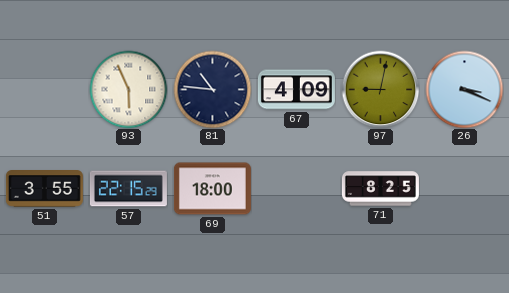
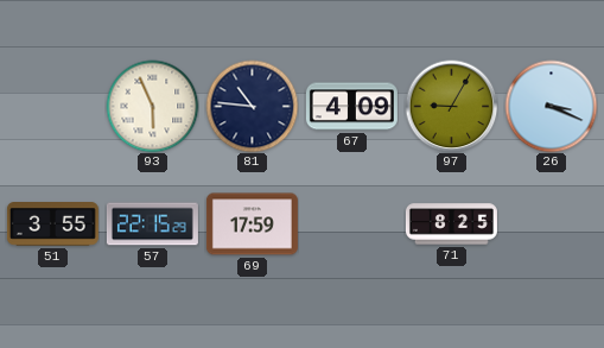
97: 9:02 -> 9:05 (451, 106)
69: 18:00 -> 17:59 (252, 224)
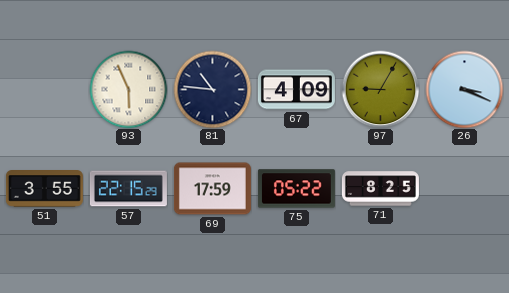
75: none -> 05:22 (296, 189)
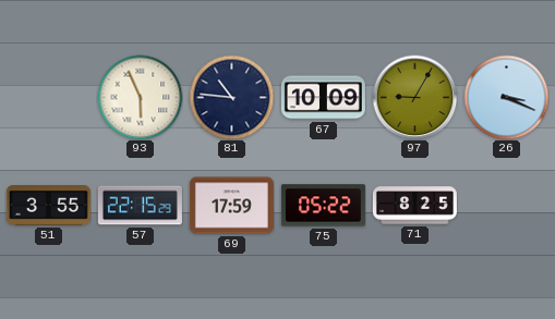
67: 4:09 -> 10:09 (323, 98)
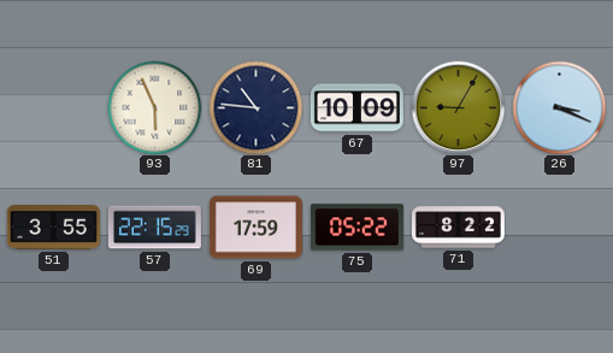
71: 8:25 -> 8:22 (458, 228)
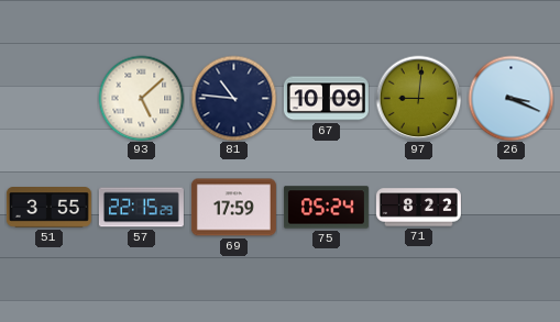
93: 5:56 -> 5:08 (141, 98)
97: 9:05 -> 9:01 (418, 98)
75: 05:22 -> 05:24 (326, 208)
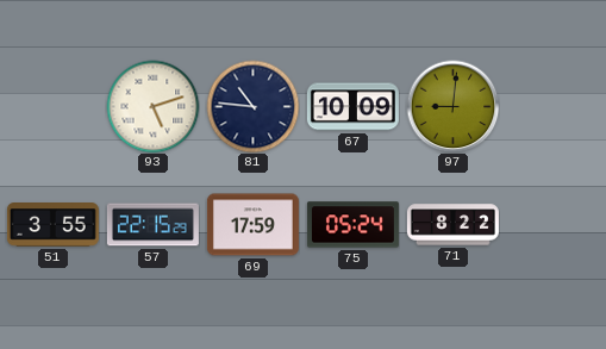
93: 5:08 -> 5:12 (152, 106)
26: 3:19 -> none (510, 98)
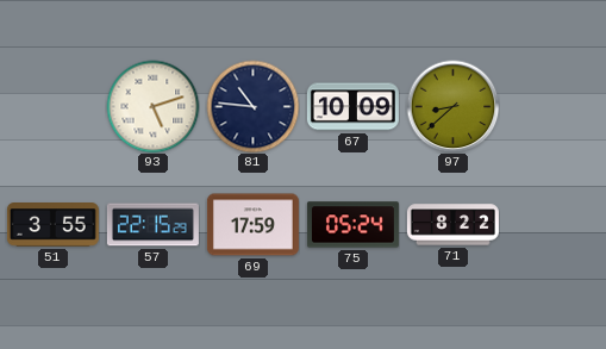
97: 9:01 -> 8:38 (452, 106)
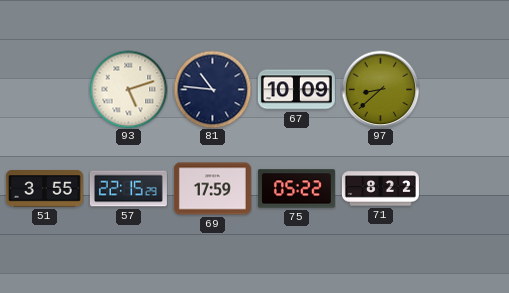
75: 05:24 -> 05:22 (296, 189)
